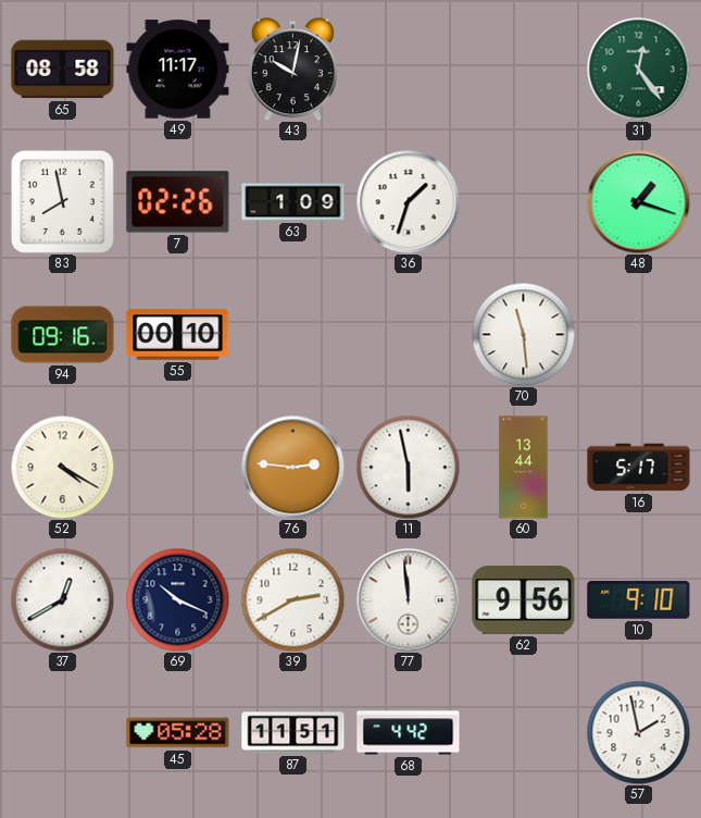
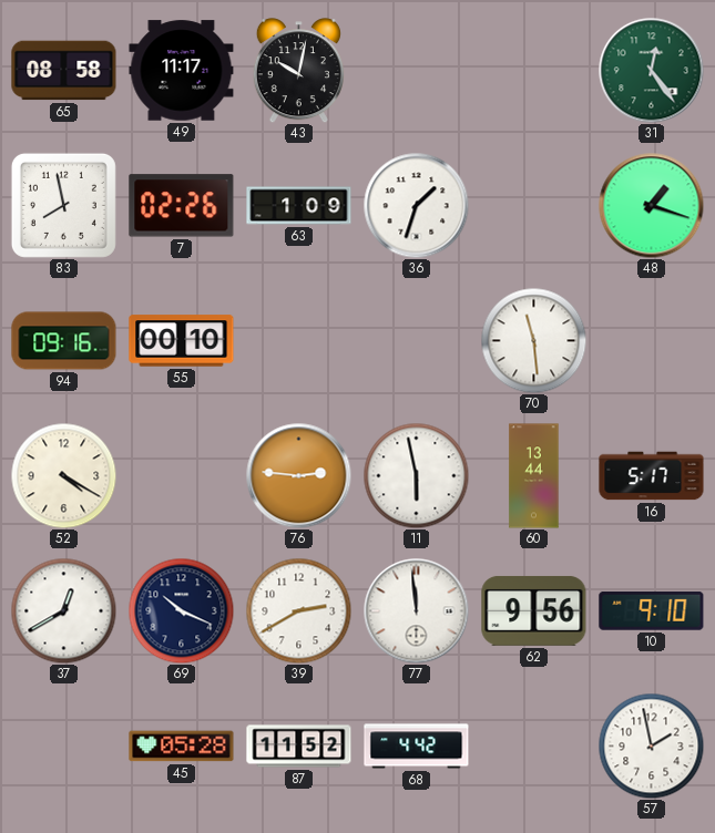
87: 11:51 -> 11:52 (299, 747)
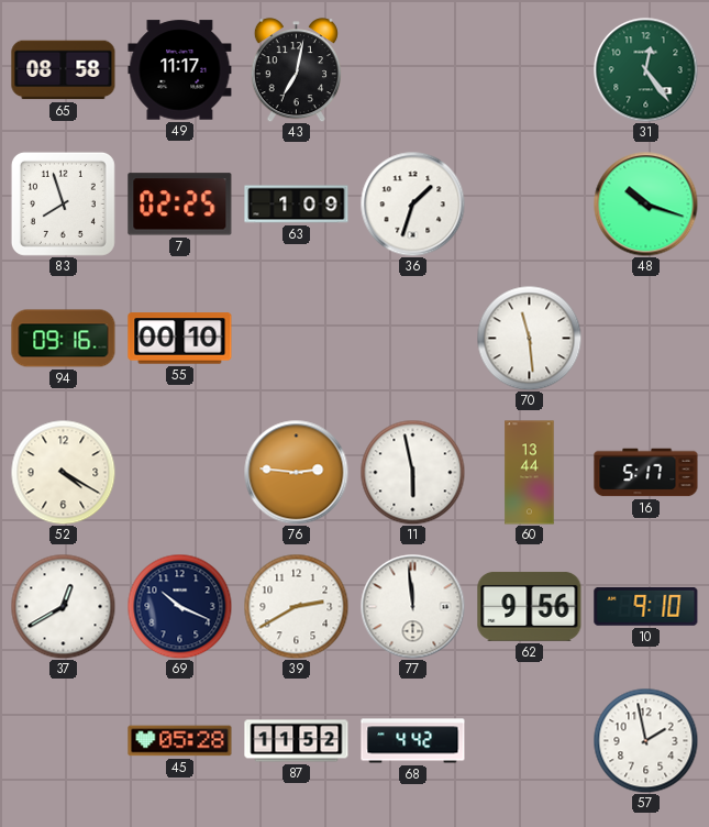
43: 10:02 -> 7:02 (296, 70)
83: 7:58 -> 7:57 (63, 203)
7: 02:26 -> 02:25 (180, 205)
48: 1:18 -> 10:18 (645, 203)
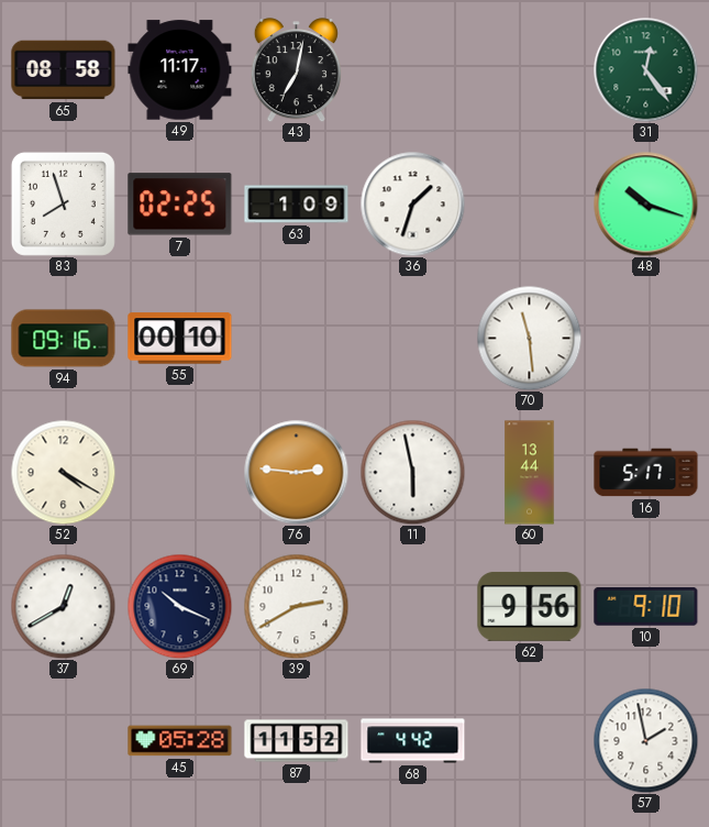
77: 11:59 -> none (412, 606)
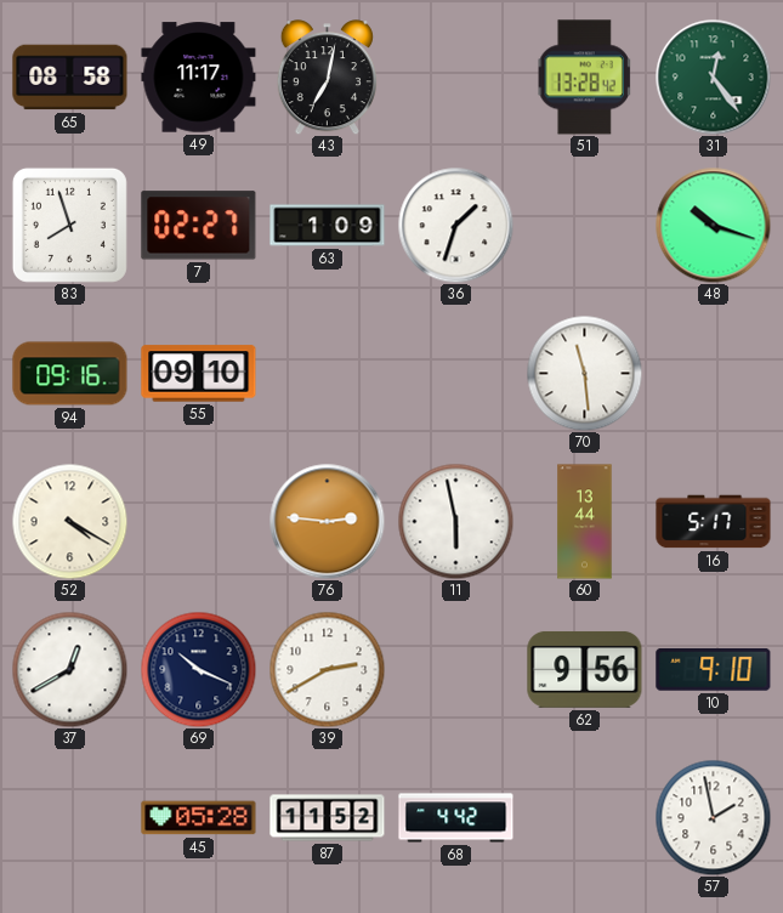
51: none -> 13:28 (584, 78)
7: 02:25 -> 02:27 (199, 226)
55: 00:10 -> 09:10 (199, 374)
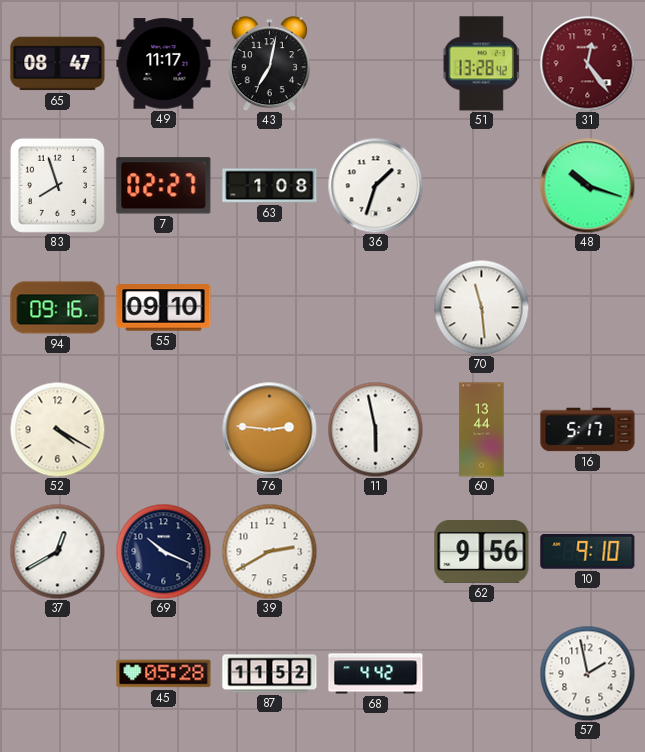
65: 08:58 -> 08:47 (58, 64)
31 dial: green -> burgundy (587, 63)
63: 1:09 -> 1:08 (270, 186)
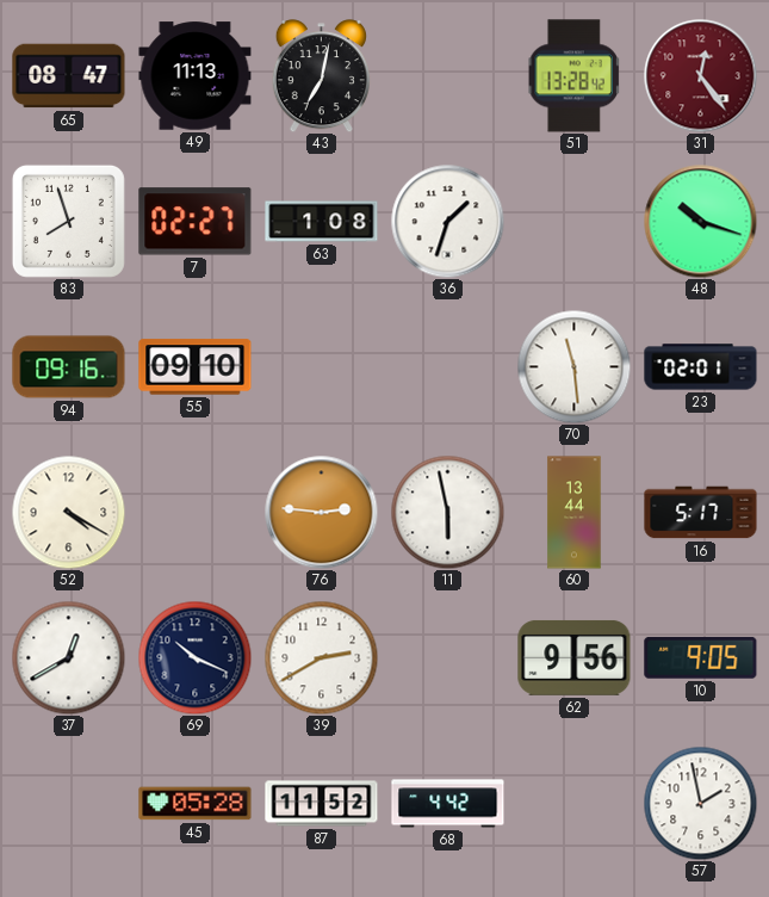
49: 11:17 -> 11:13 (196, 76)
23: none -> 02:01 (701, 367)
10: 9:10 -> 9:05 (701, 657)
